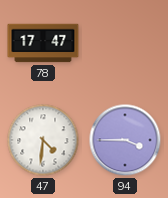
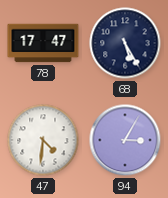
68: none -> 5:25 (125, 43)
94: 3:45 -> 3:05 (125, 140)
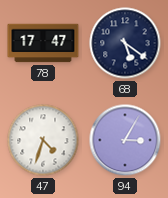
68: 5:25 -> 5:21 (125, 43)
47: 4:31 -> 4:33 (43, 140)
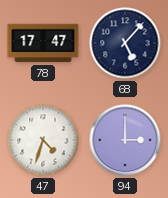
68: 5:21 -> 5:07 (125, 43)
94: 3:05 -> 3:00 (125, 140)
